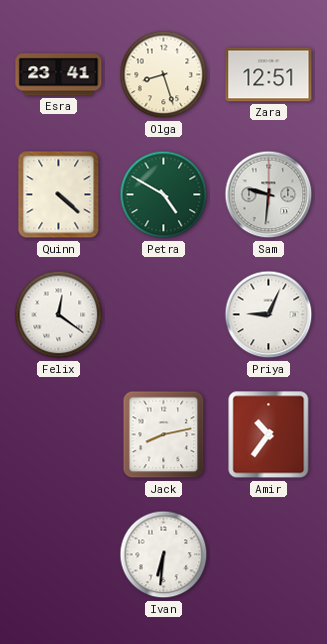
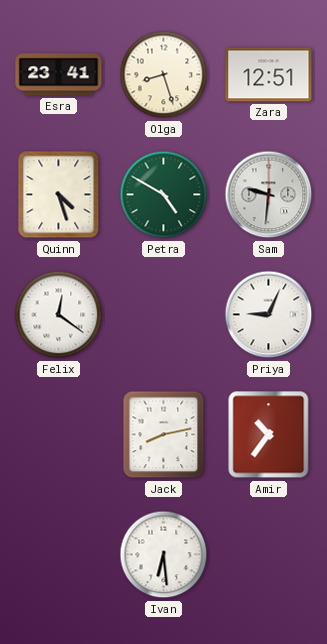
Quinn: 4:22 -> 4:27 (59, 195)
Ivan: 6:31 -> 6:29 (164, 555)
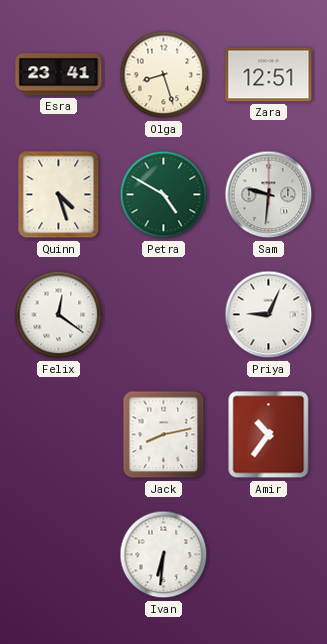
Ivan: 6:29 -> 6:31 (164, 555)
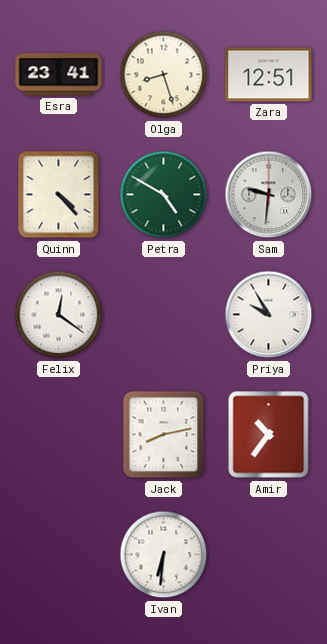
Quinn: 4:27 -> 4:23 (59, 195)
Priya: 9:04 -> 9:55 (269, 315)
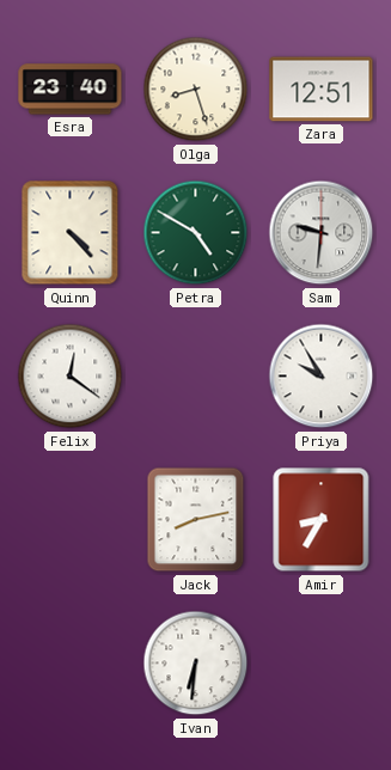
Esra: 23:41 -> 23:40 (71, 90)
Amir: 10:36 -> 8:35 (322, 520)
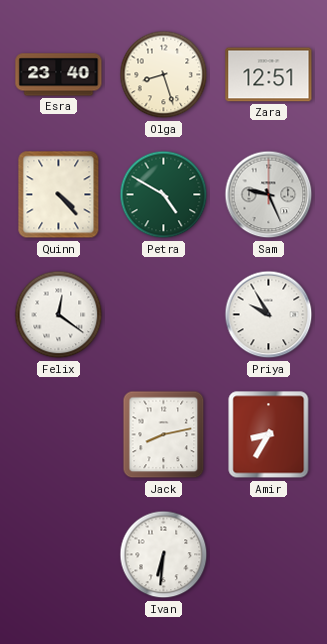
Sam: 9:31 -> 9:26 (269, 195)
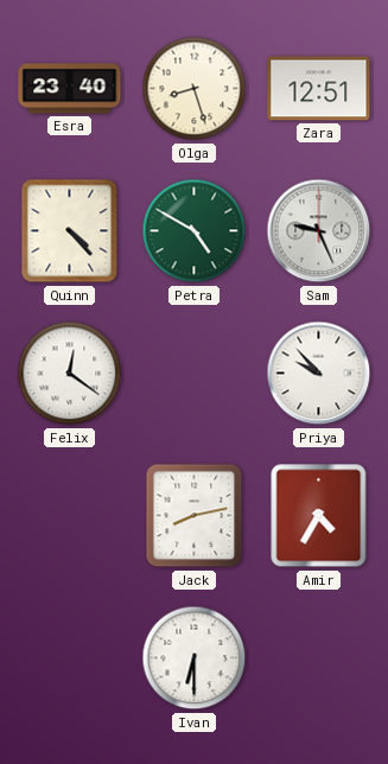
Priya: 9:55 -> 9:53 (319, 374)
Amir: 8:35 -> 4:35 (319, 516)
Ivan: 6:31 -> 6:30 (195, 658)
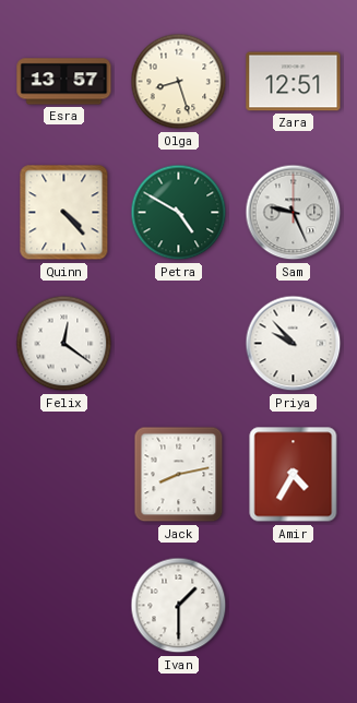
Esra: 23:40 -> 13:57 (64, 82)
Ivan: 6:30 -> 1:30 (179, 606)
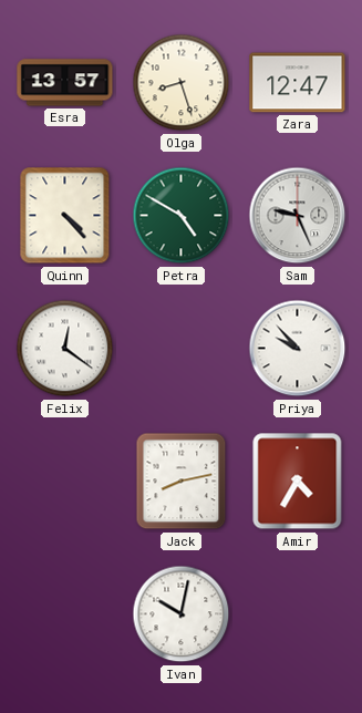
Zara: 12:51 -> 12:47 (298, 83)
Ivan: 1:30 -> 10:02 (182, 614)
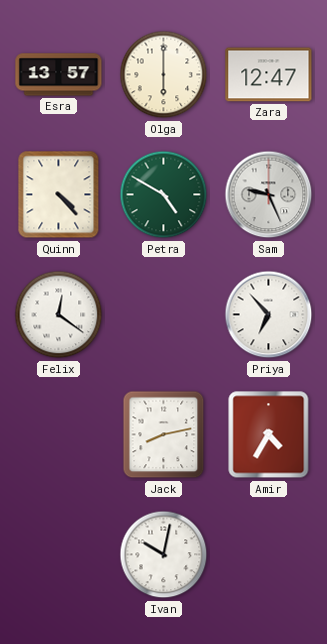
Olga: 8:27 -> 6:00 (164, 75)
Priya: 9:53 -> 6:53 (269, 315)
